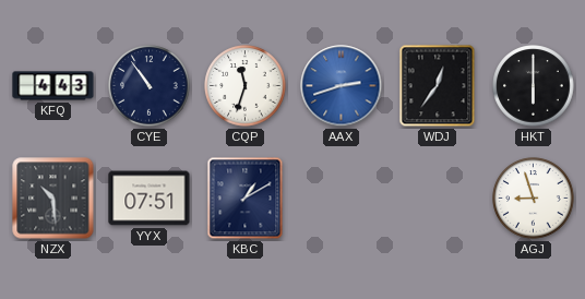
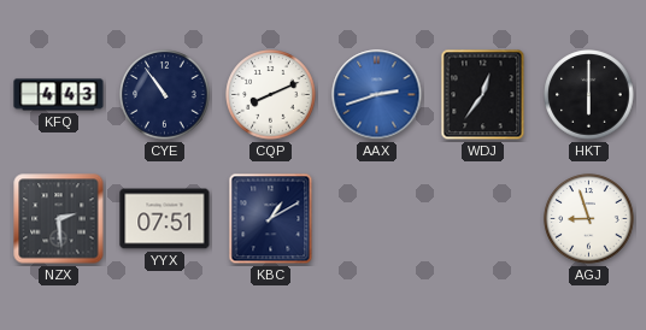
CQP: 11:33 -> 8:11 (271, 95)
NZX: 10:29 -> 2:29 (59, 219)
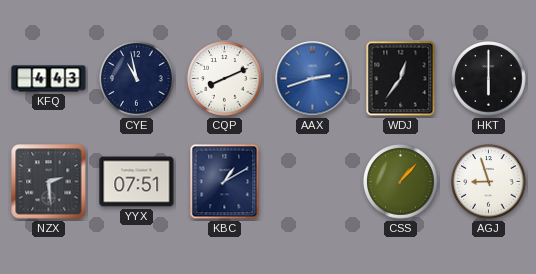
CYE: 10:54 -> 10:58 (137, 79)
CSS: none -> 1:07 (401, 182)
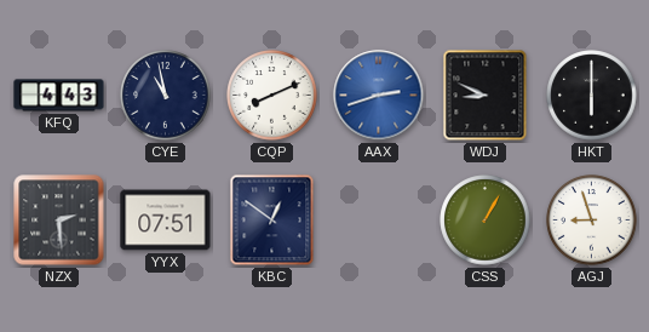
WDJ: 12:36 -> 8:49 (486, 96)
KBC: 1:10 -> 12:51 (272, 221)
CSS: 1:07 -> 1:05 (486, 221)
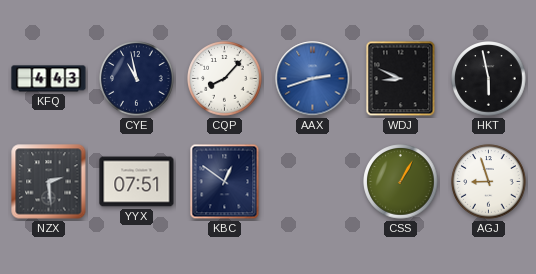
CQP: 8:11 -> 8:07 (225, 79)
HKT: 6:00 -> 5:58 (489, 79)
